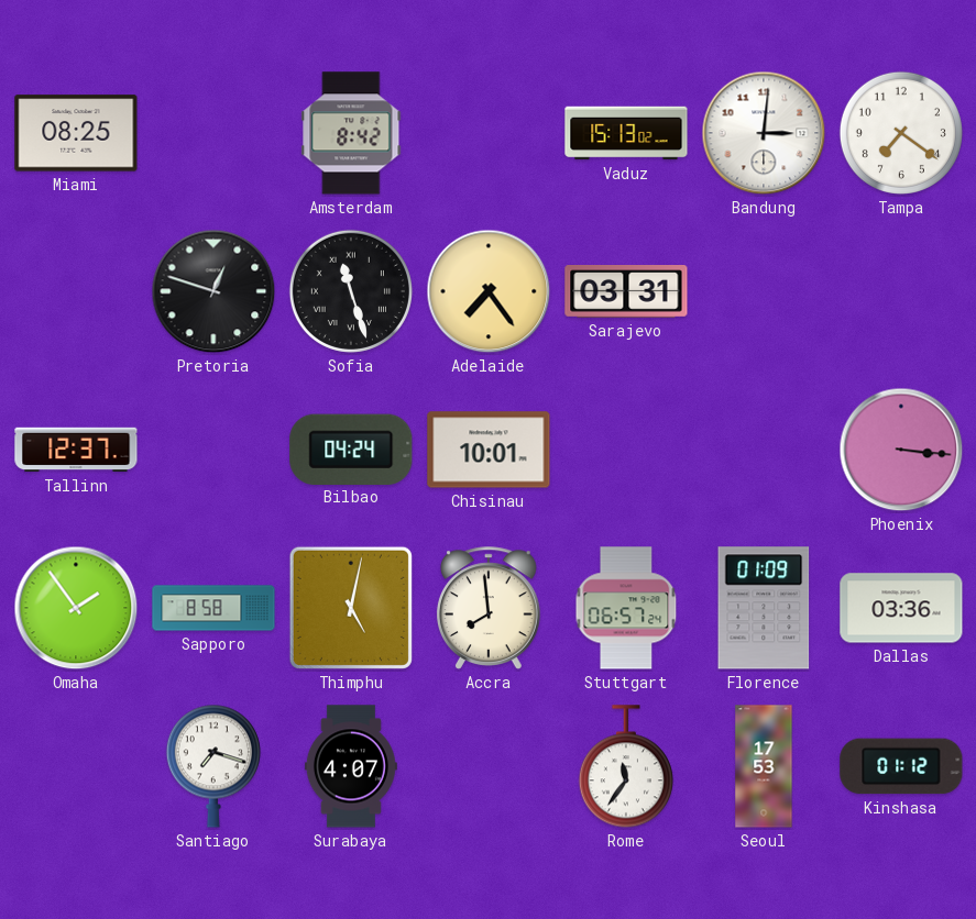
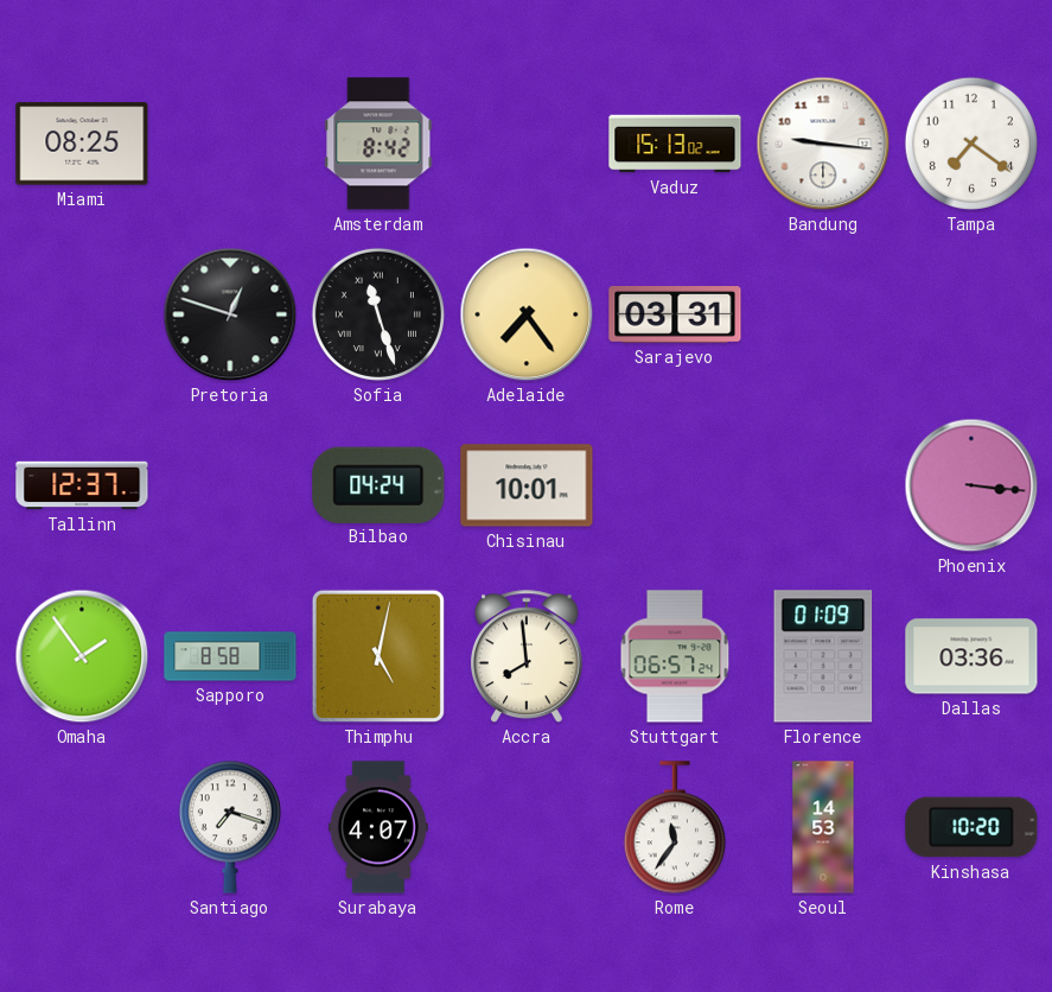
Bandung: 3:01 -> 9:16 (823, 144)
Seoul: 17:53 -> 14:53 (823, 827)
Kinshasa: 01:12 -> 10:20 (971, 827)
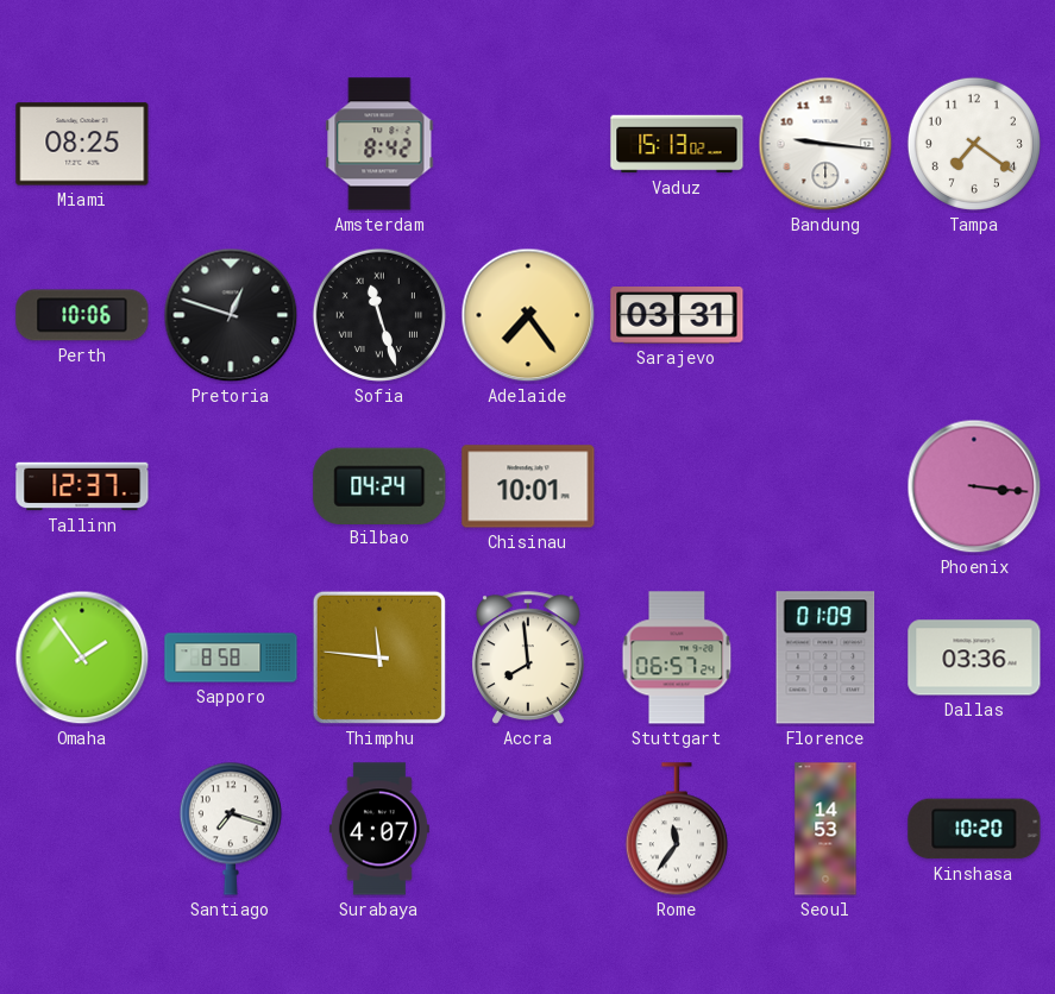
Perth: none -> 10:06 (82, 315)
Thimphu: 5:02 -> 11:46 (379, 658)
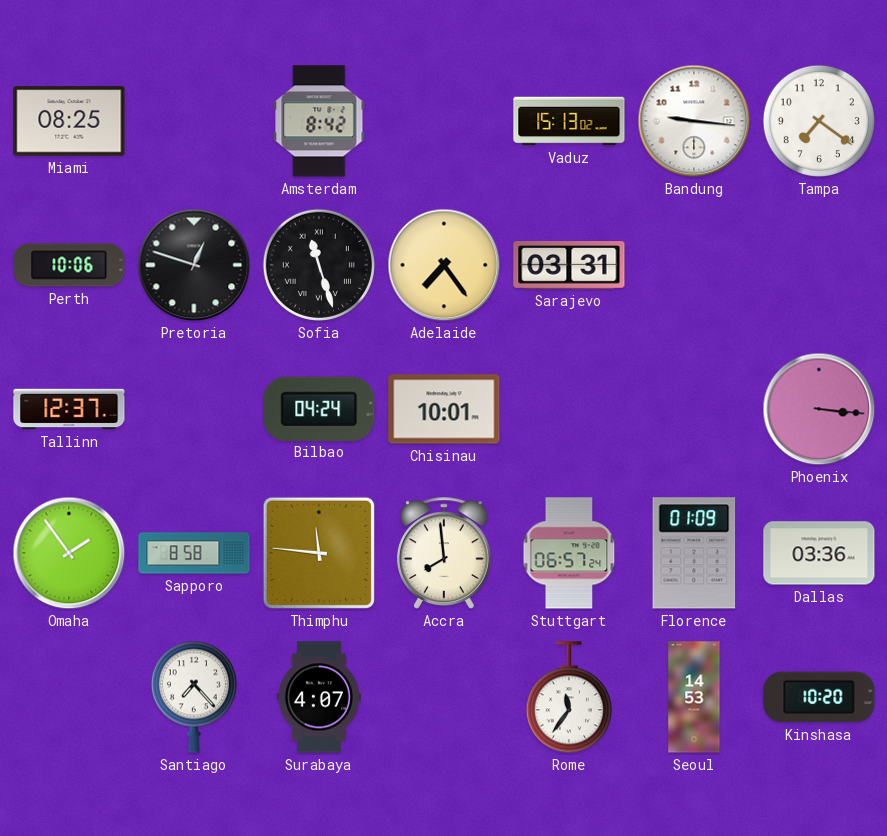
Santiago: 7:18 -> 7:23 (194, 697)
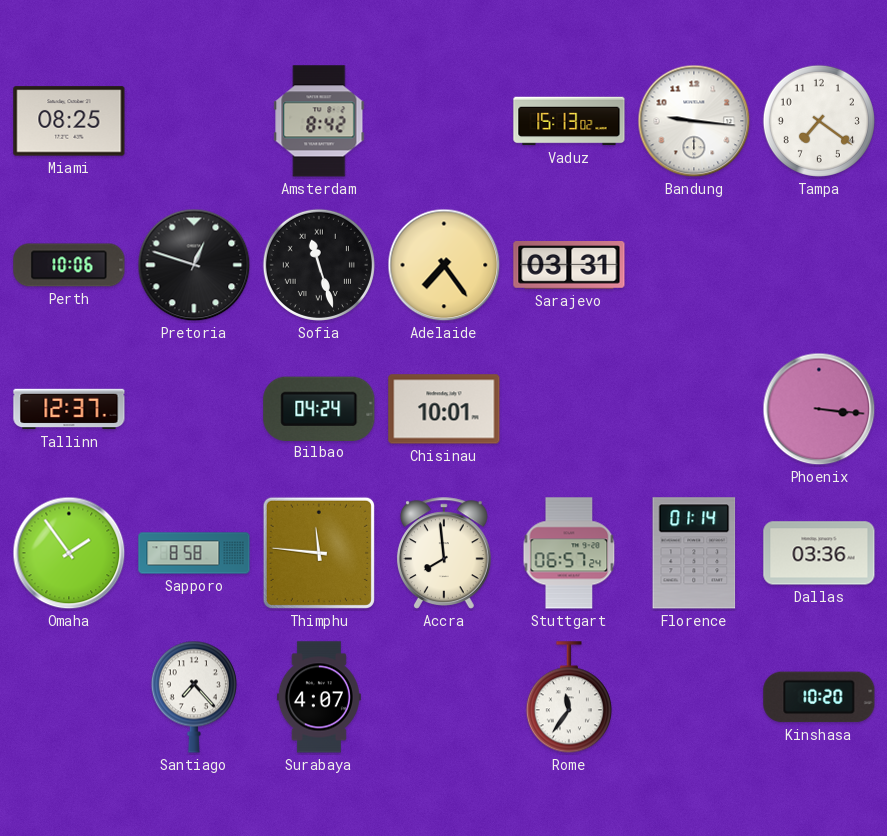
Florence: 01:09 -> 01:14 (694, 553)
Seoul: 14:53 -> none (694, 697)
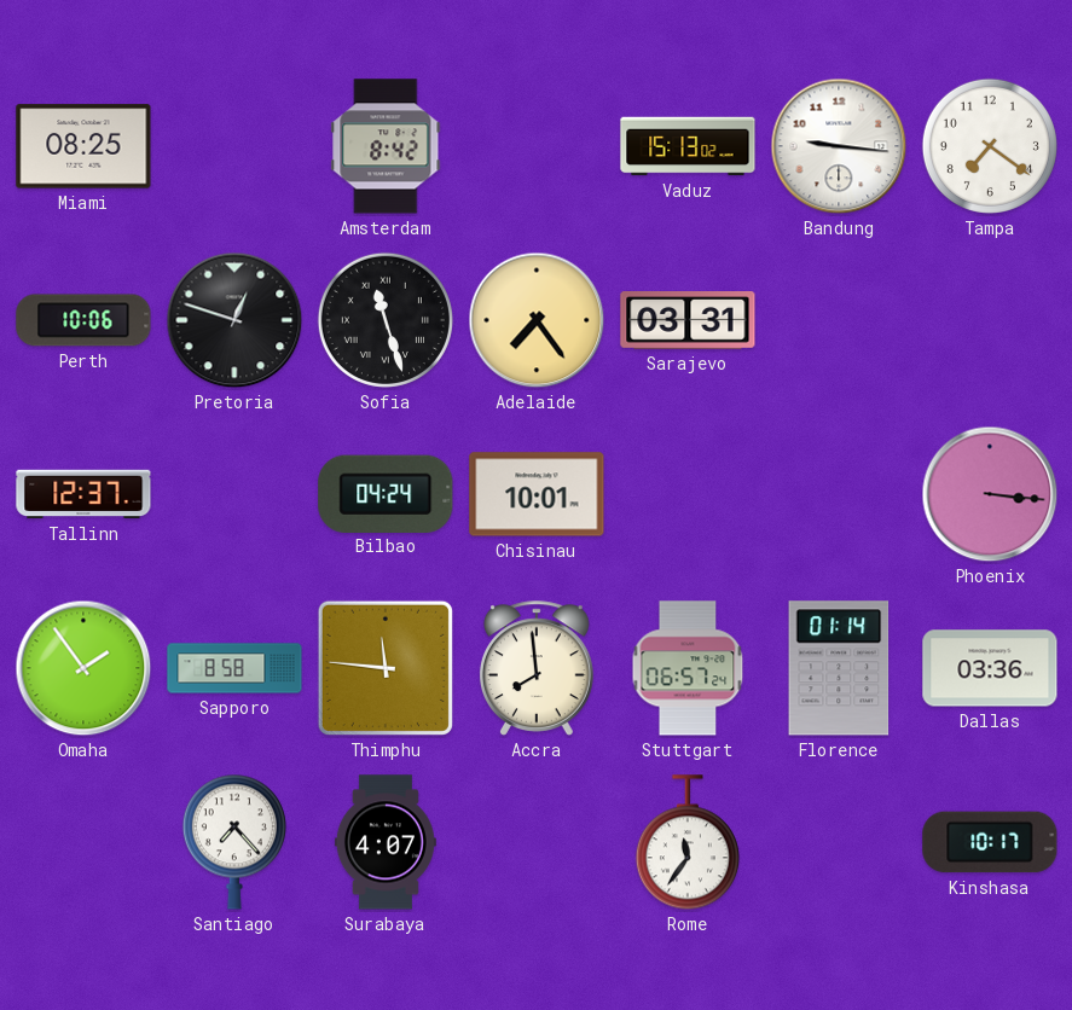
Kinshasa: 10:20 -> 10:17 (990, 842)
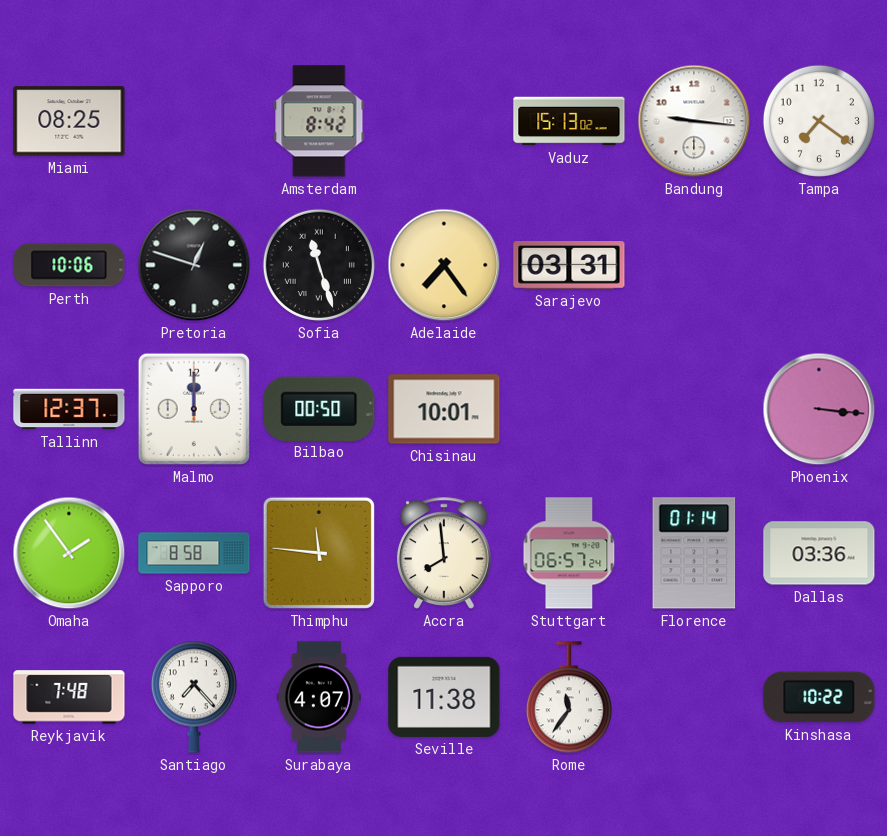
Malmo: none -> 12:00 (194, 409)
Bilbao: 04:24 -> 00:50 (319, 408)
Reykjavik: none -> 7:48 (69, 697)
Seville: none -> 11:38 (444, 697)
Kinshasa: 10:17 -> 10:22 (819, 697)
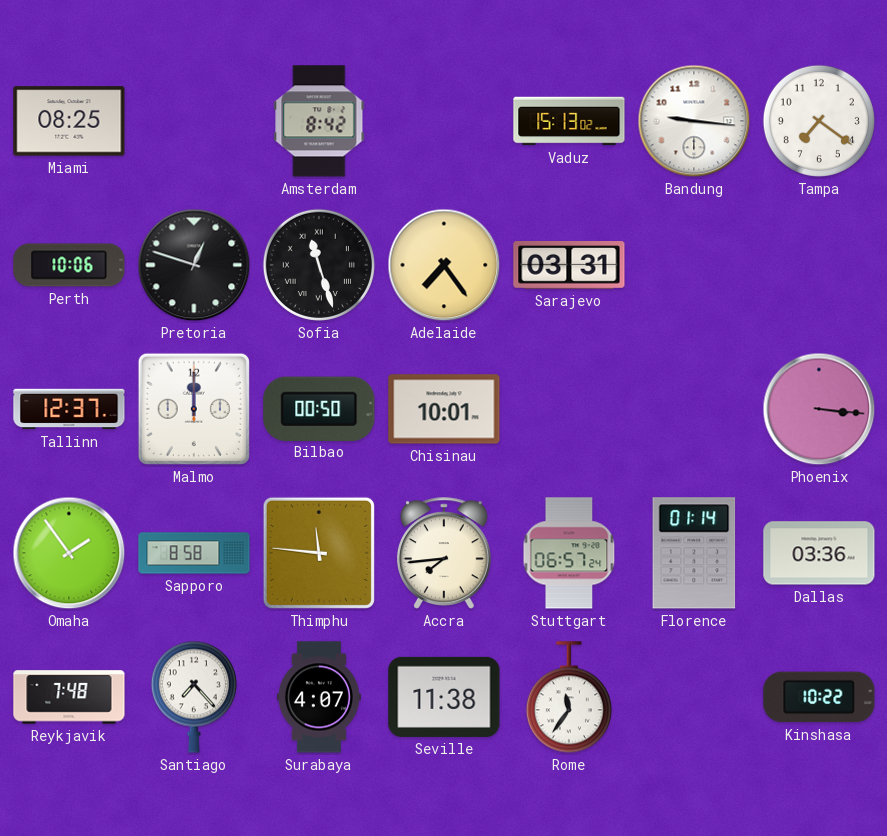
Accra: 7:59 -> 7:44 (444, 553)
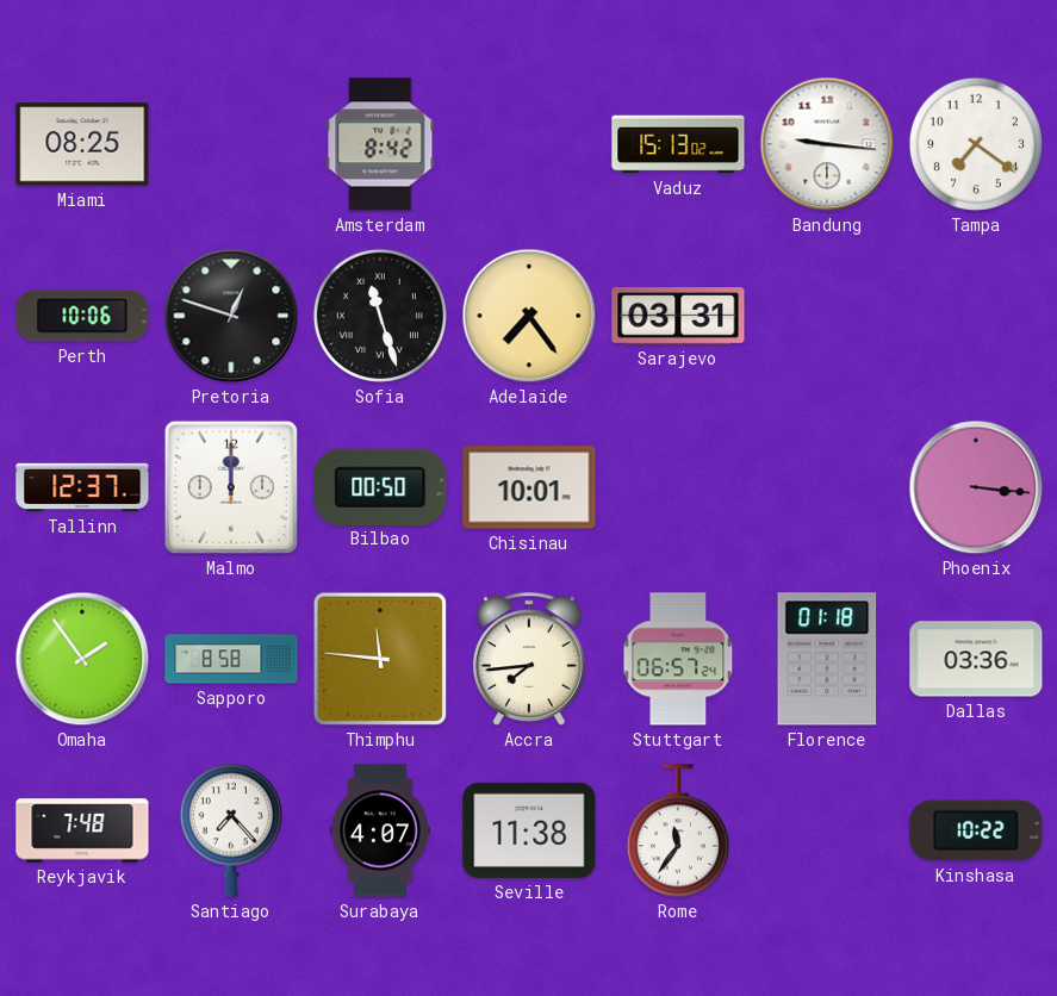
Florence: 01:14 -> 01:18 (827, 659)
